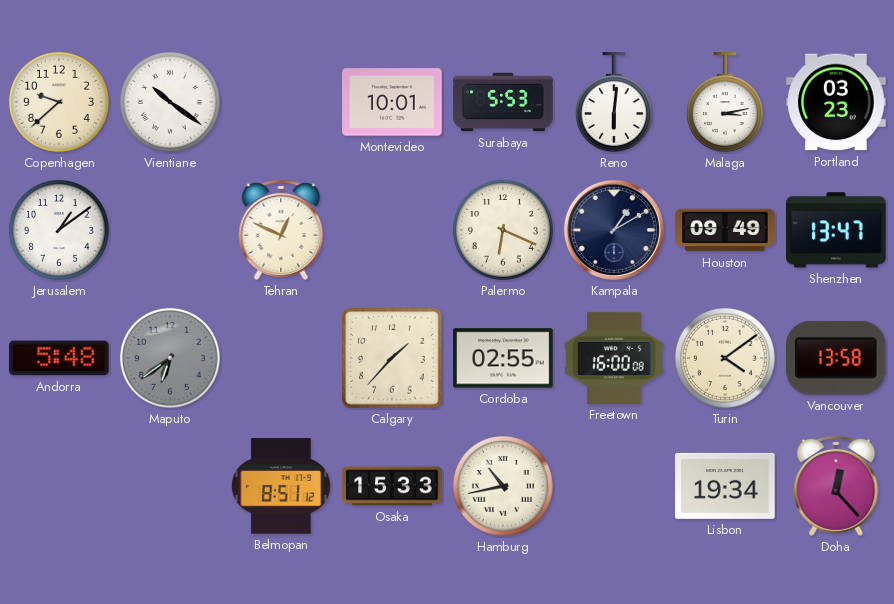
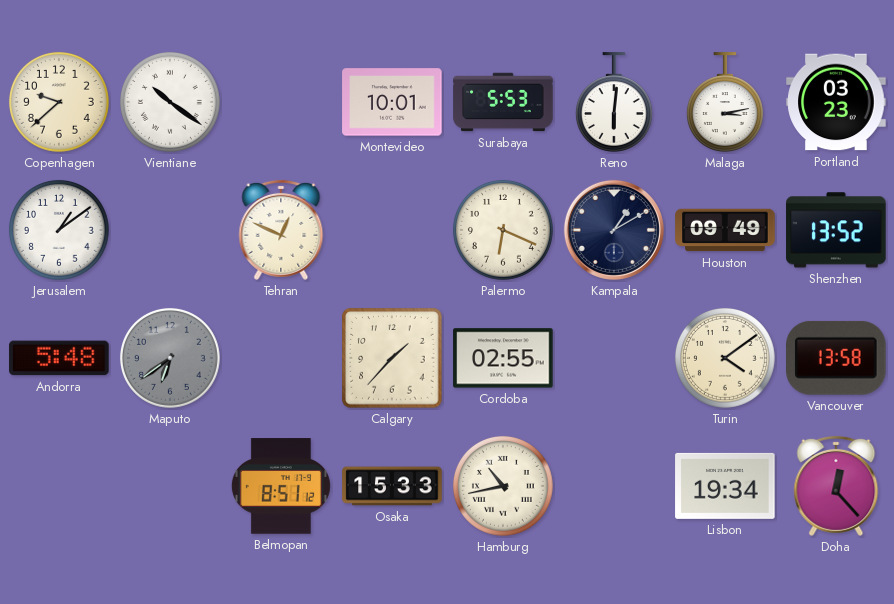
Shenzhen: 13:47 -> 13:52 (836, 230)
Freetown: 16:00 -> none (614, 358)
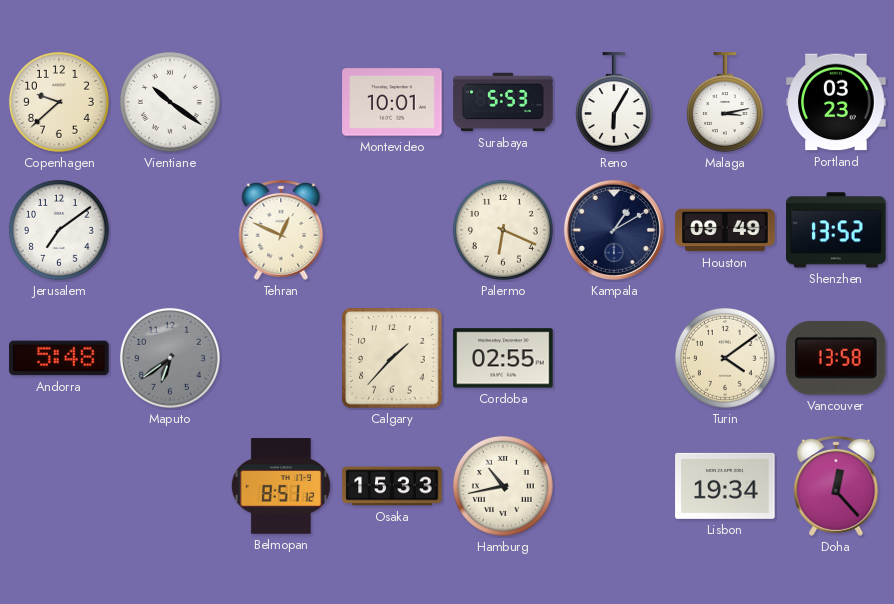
Reno: 6:01 -> 6:05 (614, 102)
Jerusalem: 1:09 -> 7:09 (59, 230)
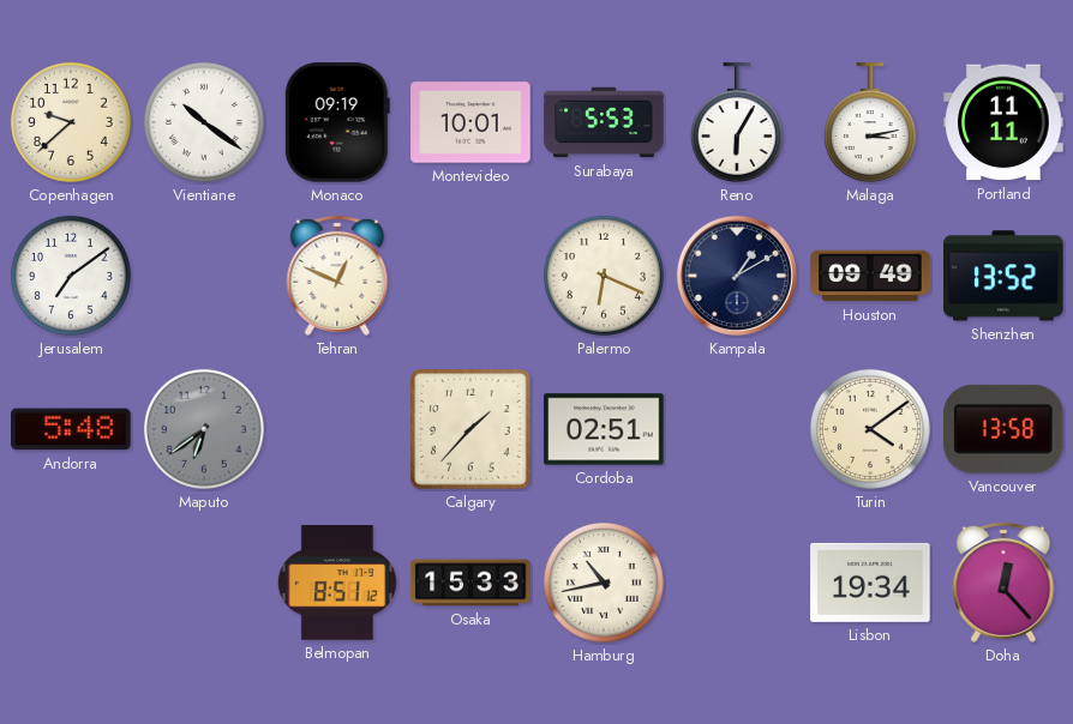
Monaco: none -> 09:19 (337, 122)
Portland: 03:23 -> 11:11 (1003, 122)
Cordoba: 02:55 -> 02:51 (604, 429)
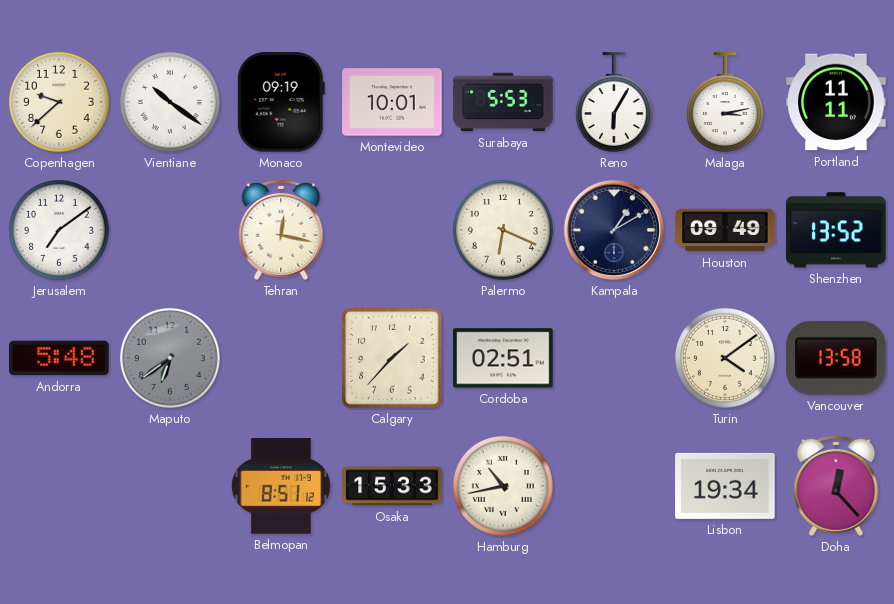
Tehran: 12:49 -> 12:17 (281, 230)
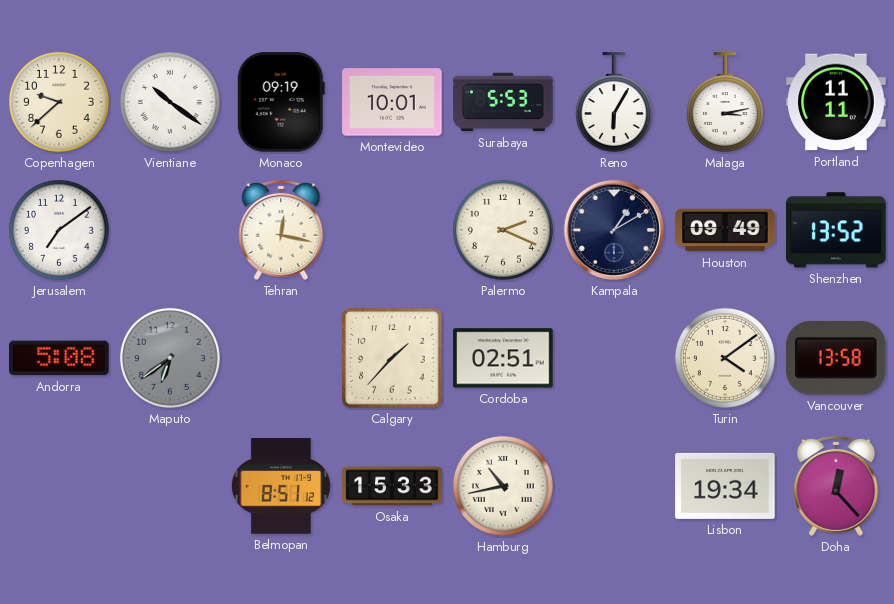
Palermo: 6:19 -> 2:19 (503, 230)
Andorra: 5:48 -> 5:08 (59, 358)
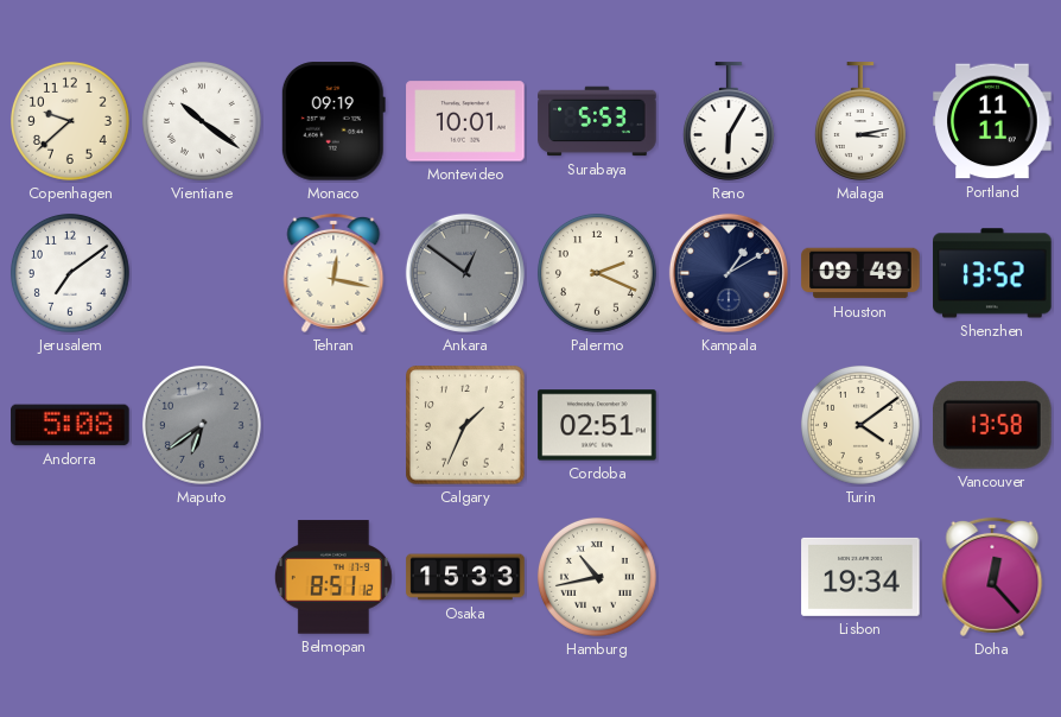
Ankara: none -> 12:51 (465, 273)
Calgary: 1:37 -> 1:34 (465, 425)
